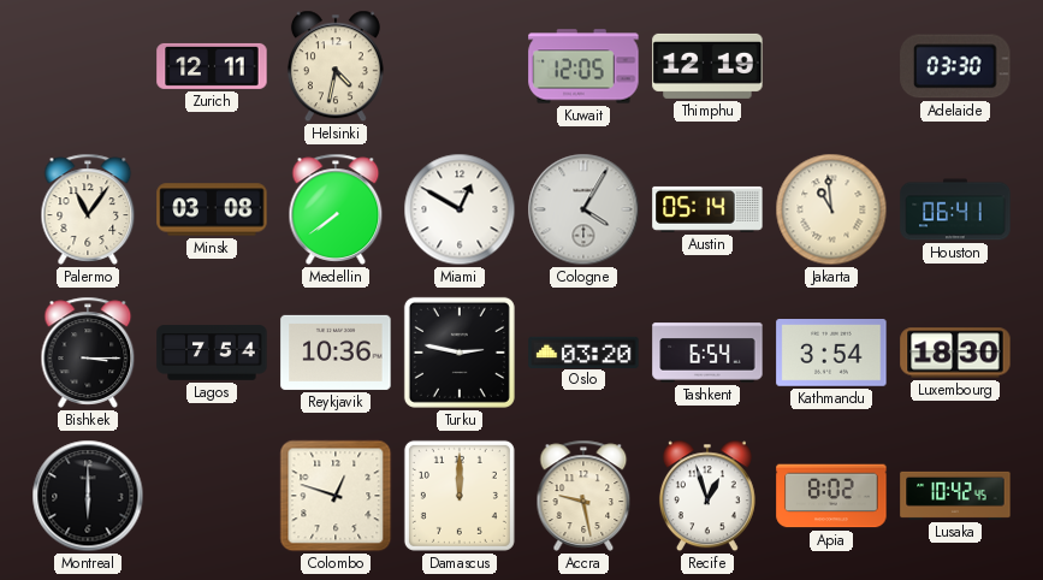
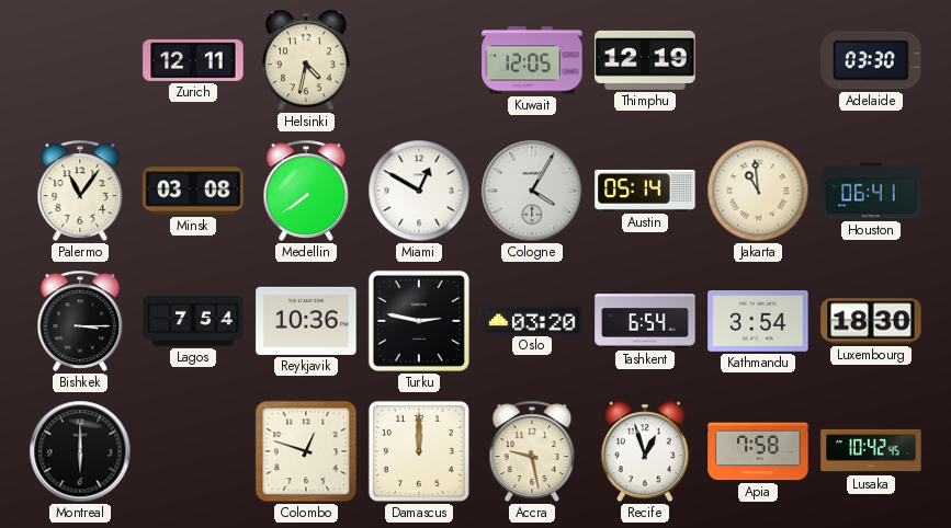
Apia: 8:02 -> 7:58 (758, 451)
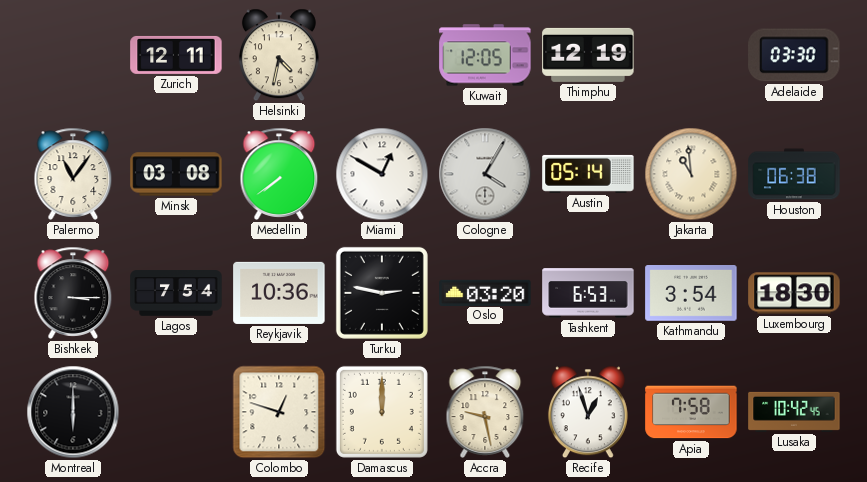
Houston: 06:41 -> 06:38 (794, 174)
Tashkent: 6:54 -> 6:53 (588, 293)
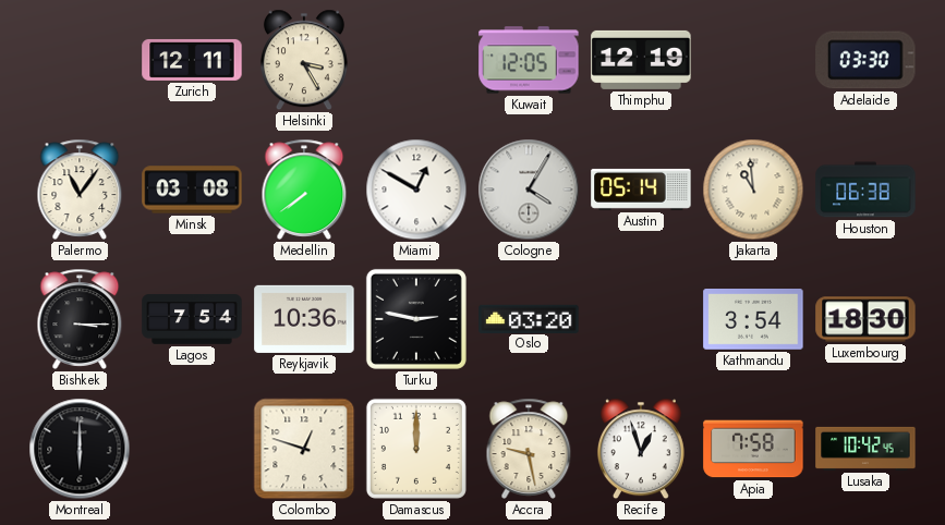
Helsinki: 4:32 -> 3:25 (304, 60)
Tashkent: 6:53 -> none (588, 293)
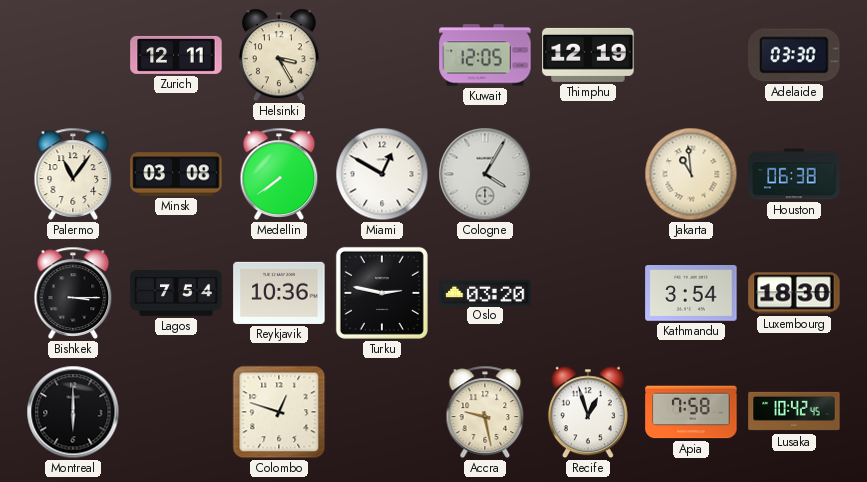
Austin: 05:14 -> none (641, 190)
Damascus: 12:00 -> none (416, 449)
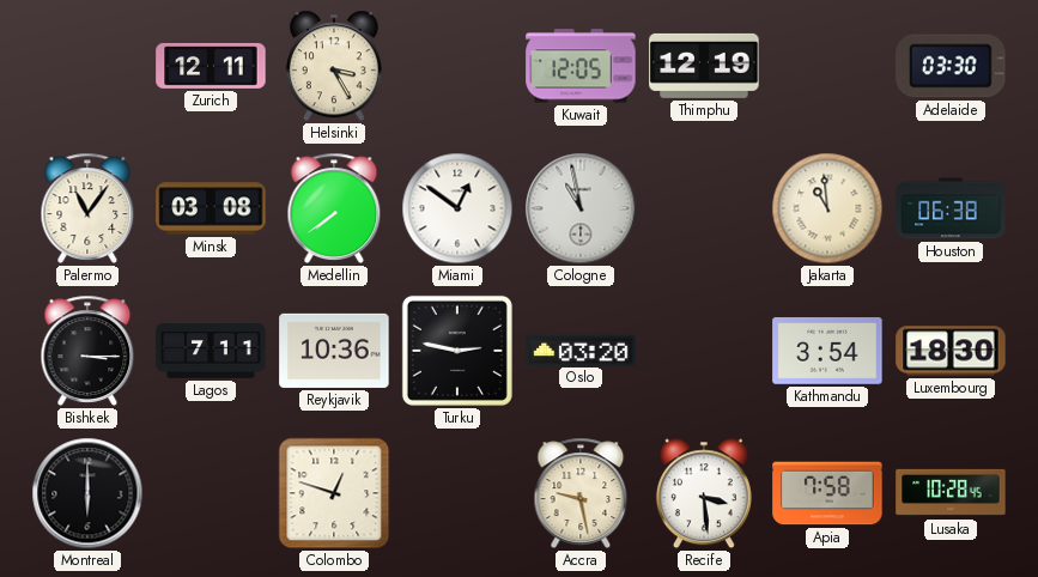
Miami: 12:50 -> 12:51 (457, 208)
Cologne: 4:05 -> 10:58 (581, 208)
Lagos: 7:54 -> 7:11 (211, 351)
Recife: 12:57 -> 3:29 (704, 493)
Lusaka: 10:42 -> 10:28 (951, 493)
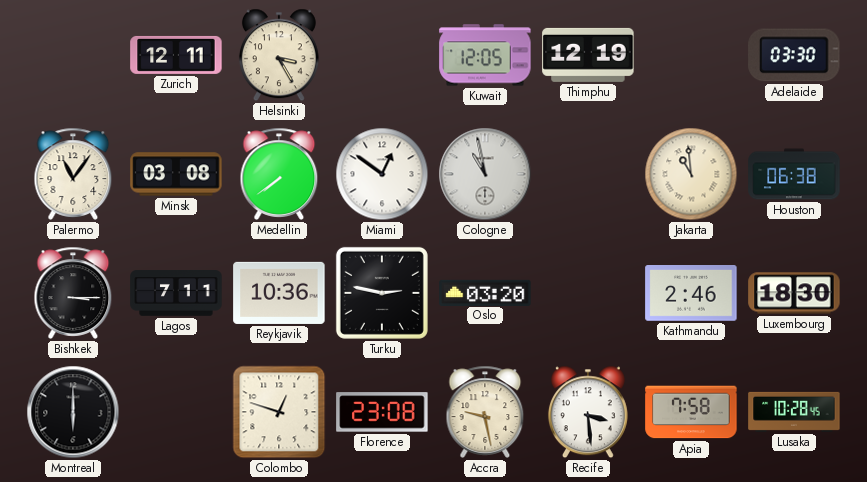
Kathmandu: 3:54 -> 2:46 (691, 294)
Florence: none -> 23:08 (382, 412)
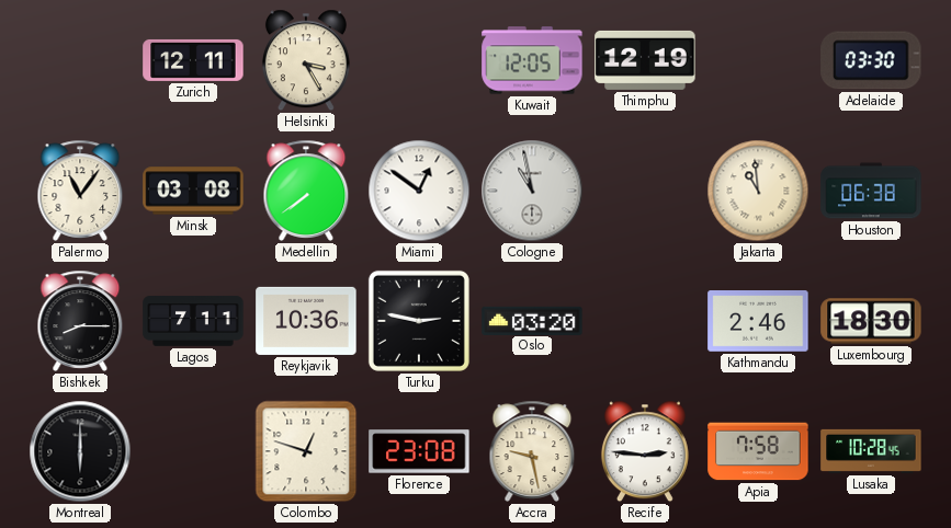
Bishkek: 3:15 -> 8:15 (80, 321)
Recife: 3:29 -> 2:46 (645, 451)
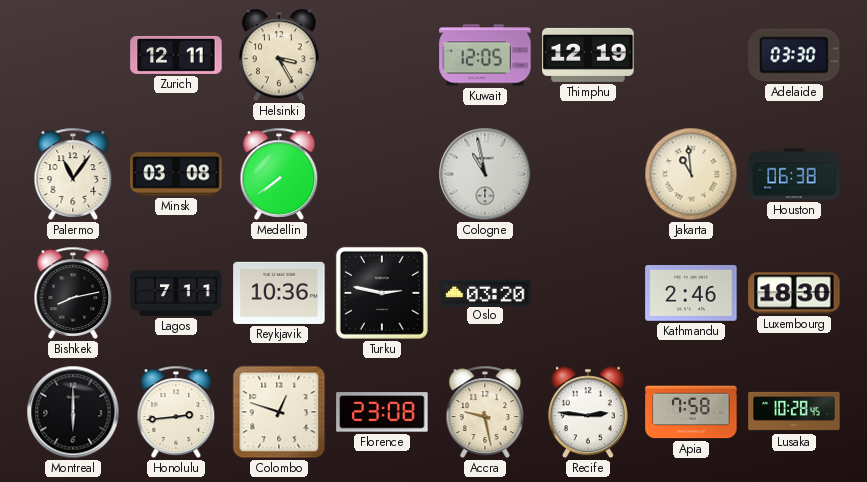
Miami: 12:51 -> none (419, 191)
Bishkek: 8:15 -> 8:13 (73, 293)
Honolulu: none -> 2:44 (176, 412)
